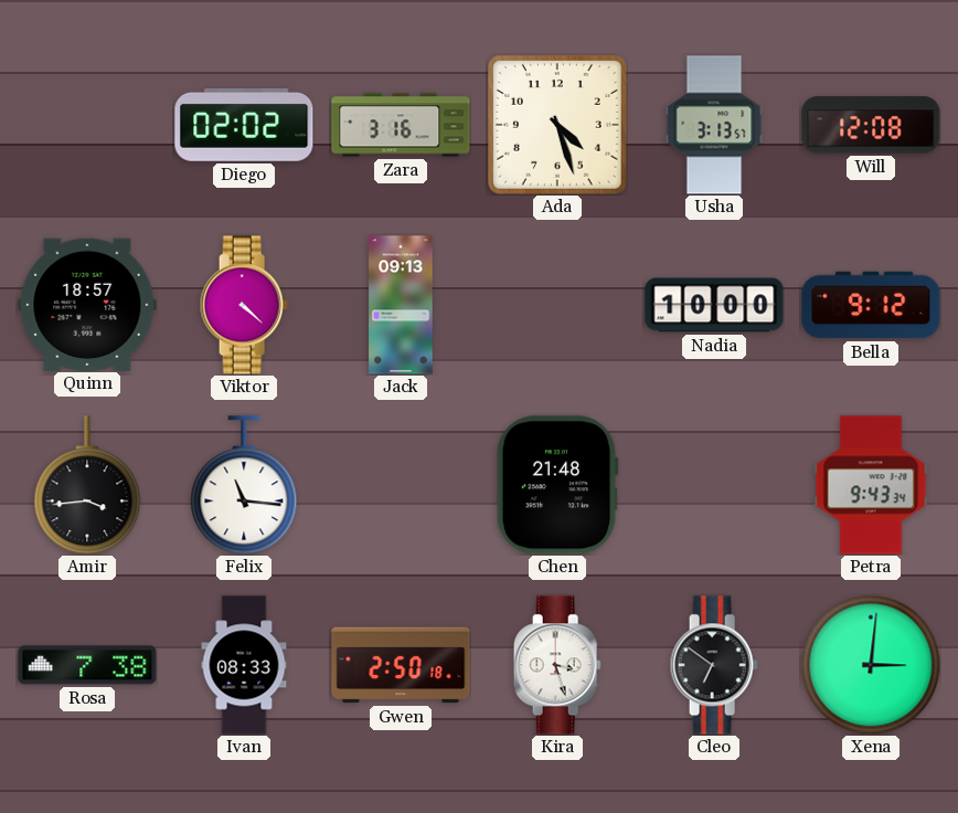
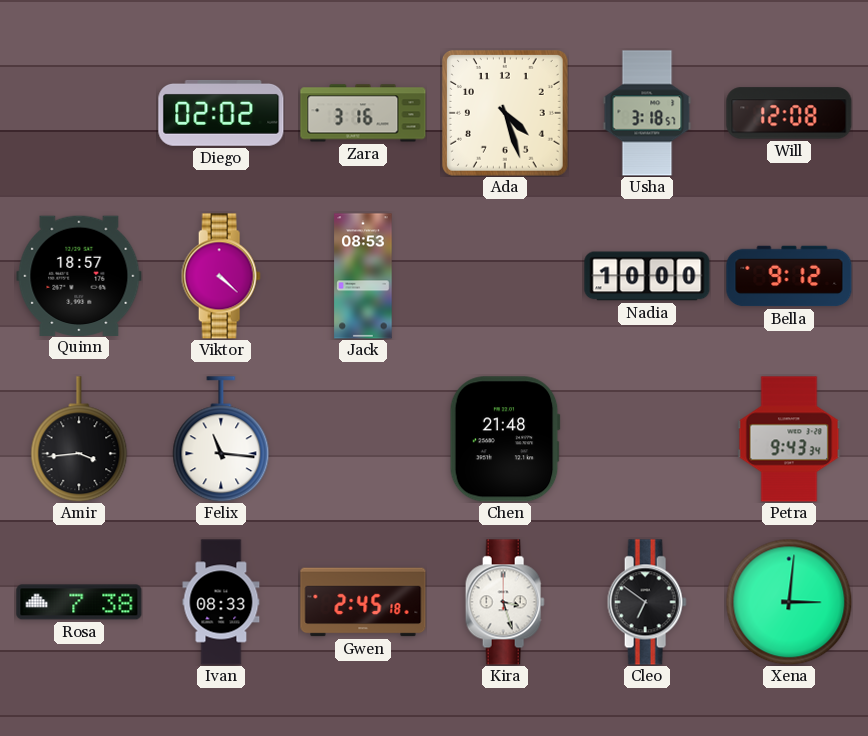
Usha: 3:13 -> 3:18 (647, 113)
Jack: 09:13 -> 08:53 (363, 276)
Gwen: 2:50 -> 2:45 (363, 602)
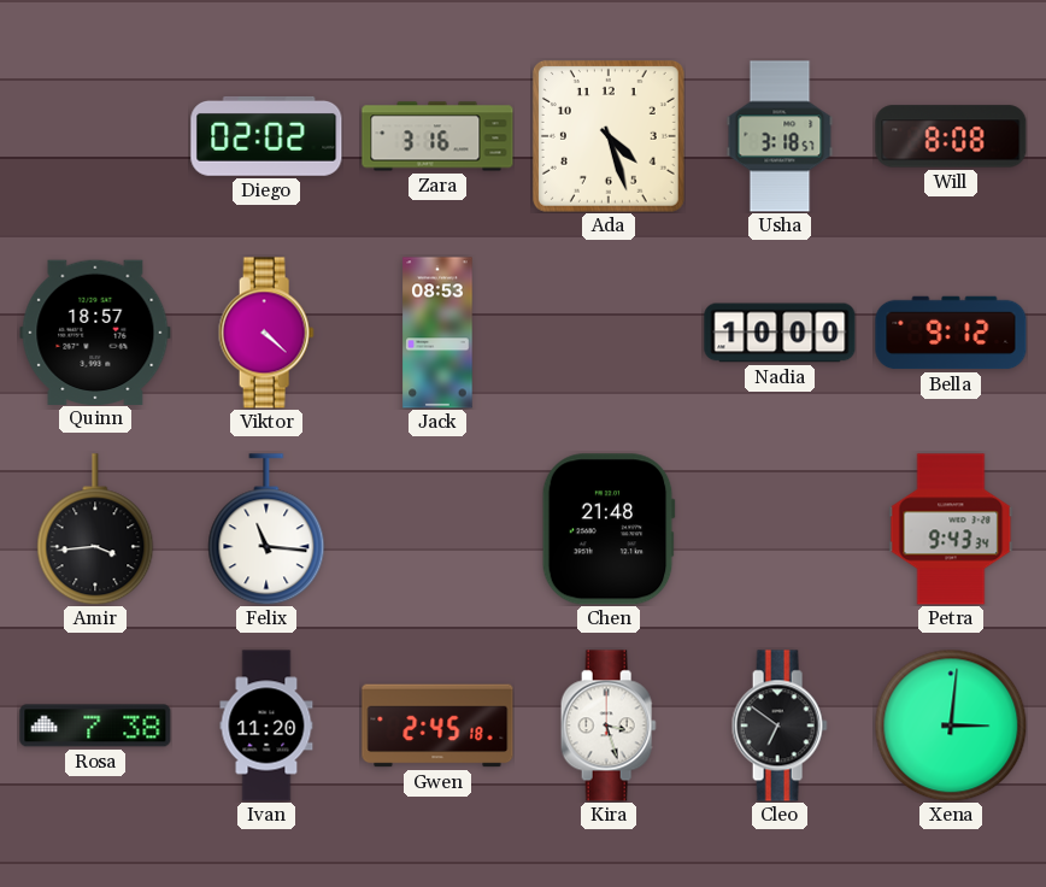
Will: 12:08 -> 8:08 (951, 136)
Ivan: 08:33 -> 11:20 (266, 726)
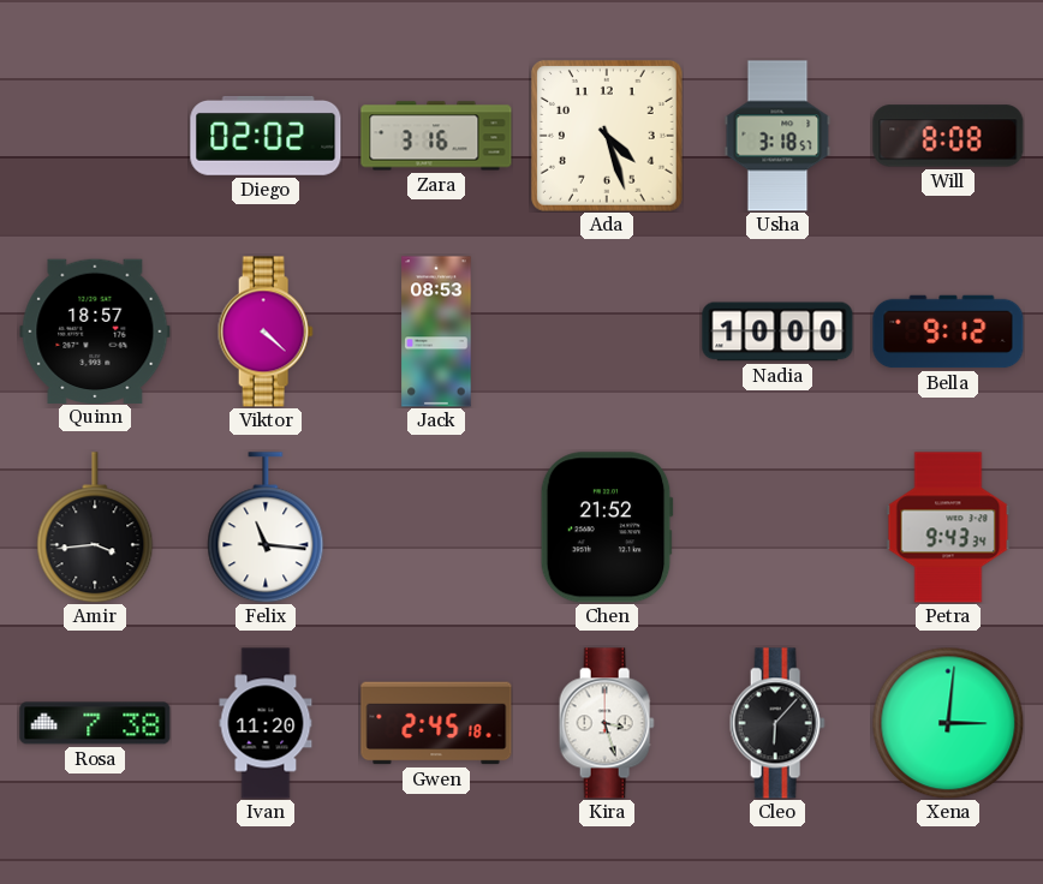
Chen: 21:48 -> 21:52 (607, 527)
Cleo: 6:51 -> 6:07 (777, 723)
